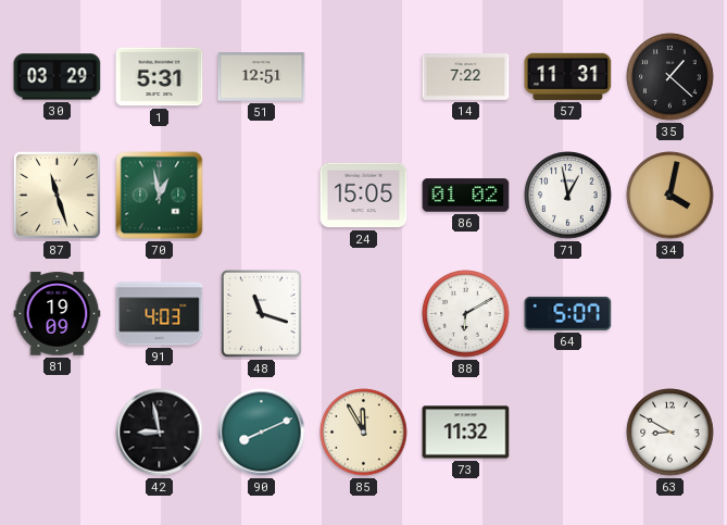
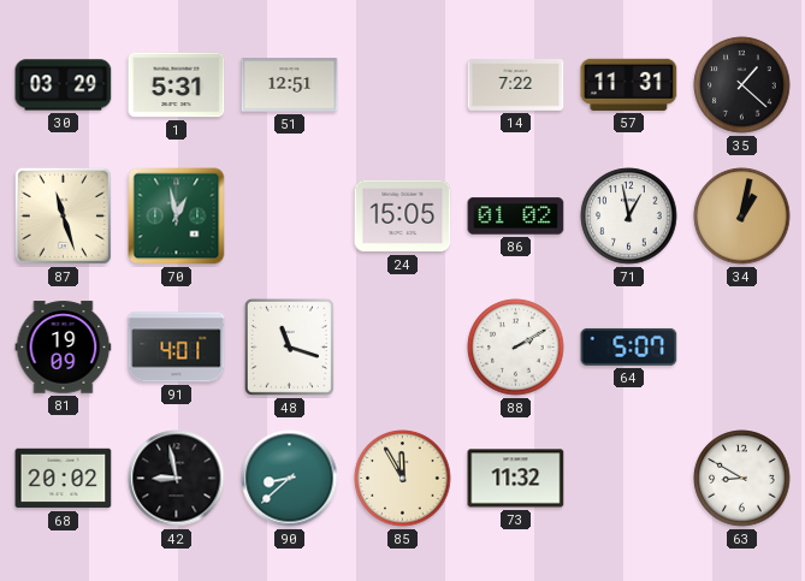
34: 4:02 -> 1:02 (742, 217)
91: 4:03 -> 4:01 (177, 348)
88: 6:10 -> 2:10 (516, 348)
68: none -> 20:02 (64, 479)
90: 8:11 -> 8:38 (290, 479)
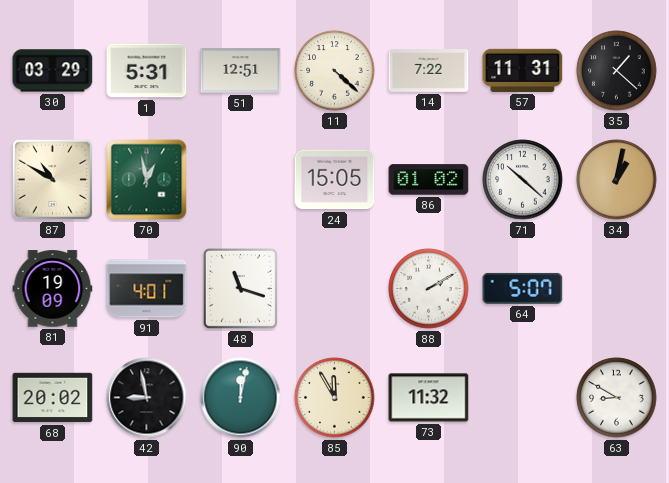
11: none -> 4:22 (335, 71)
87: 11:27 -> 10:50 (52, 179)
71: 12:58 -> 10:22 (523, 180)
90: 8:38 -> 12:02 (241, 398)
